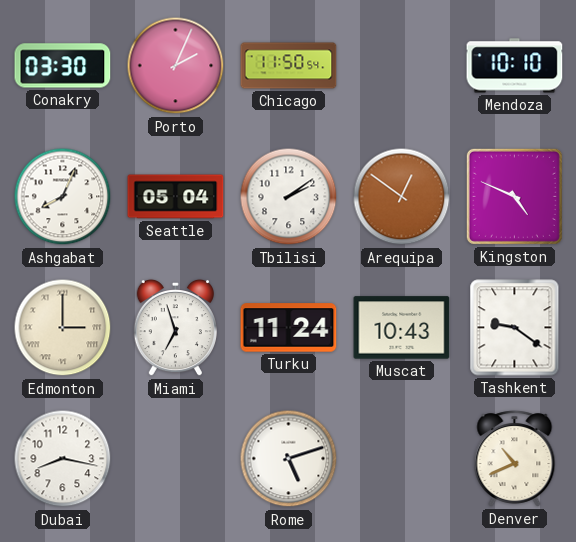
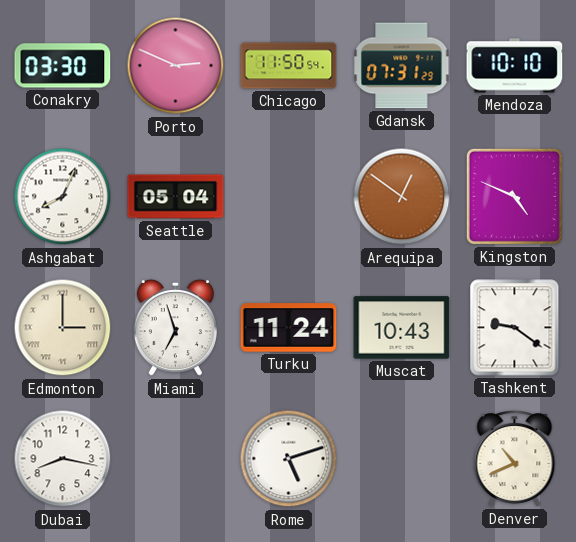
Porto: 2:04 -> 2:49 (176, 66)
Gdansk: none -> 07:31 (402, 66)
Tbilisi: 2:09 -> none (289, 197)
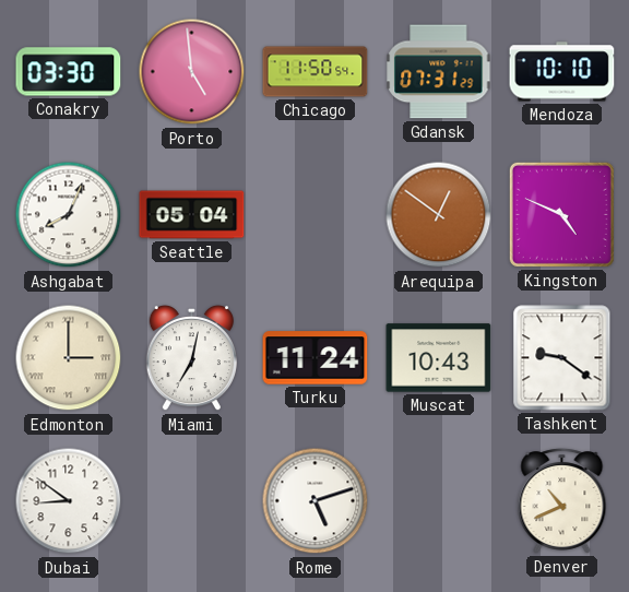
Porto: 2:49 -> 4:59 (192, 72)
Miami: 6:57 -> 7:02 (191, 358)
Dubai: 8:17 -> 8:51 (69, 501)
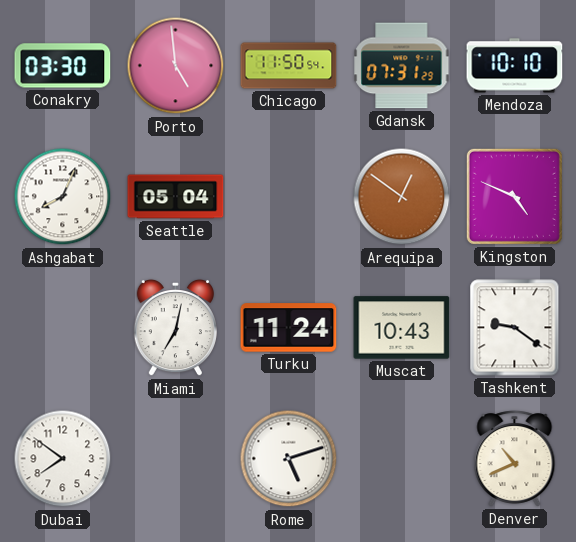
Edmonton: 3:00 -> none (69, 358)
Dubai: 8:51 -> 7:51 (63, 459)
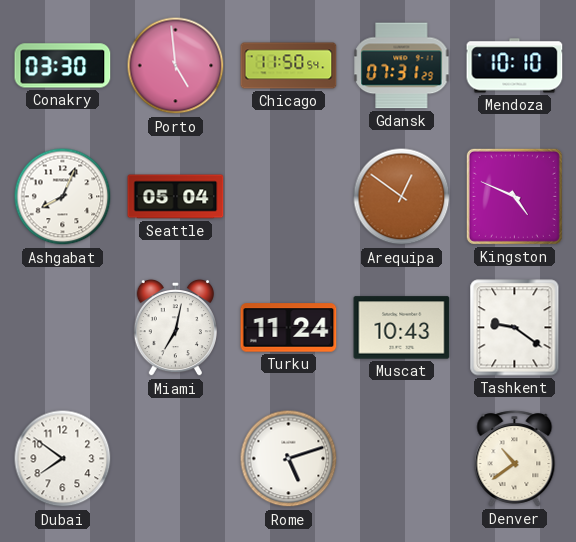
Denver: 10:41 -> 10:39 (515, 459)
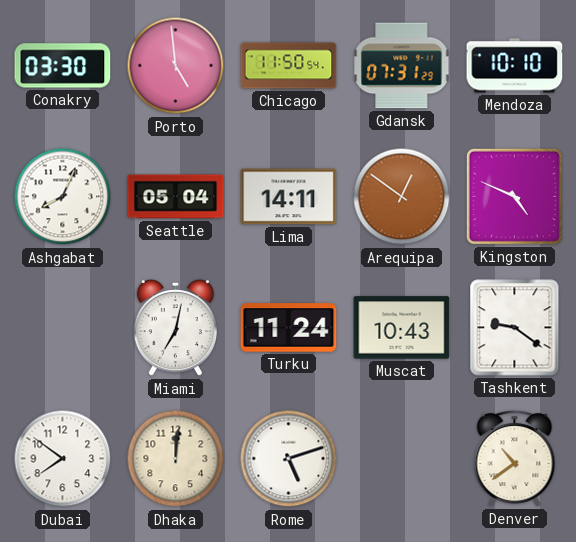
Lima: none -> 14:11 (289, 197)
Dhaka: none -> 12:01 (176, 459)
